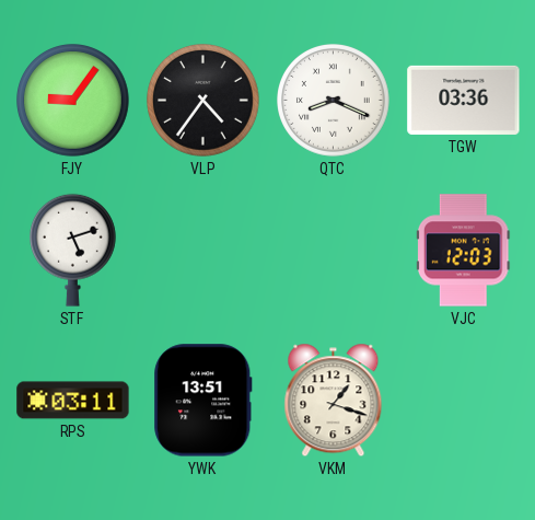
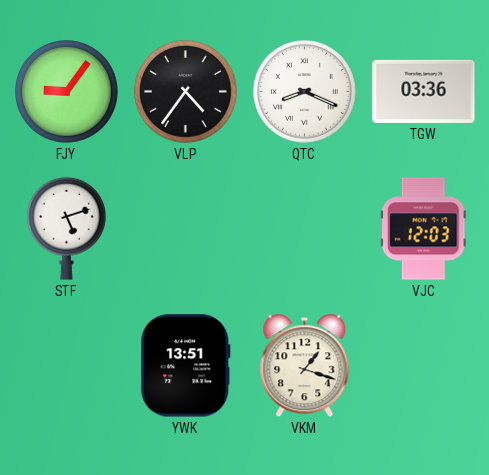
RPS: 03:11 -> none (73, 401)
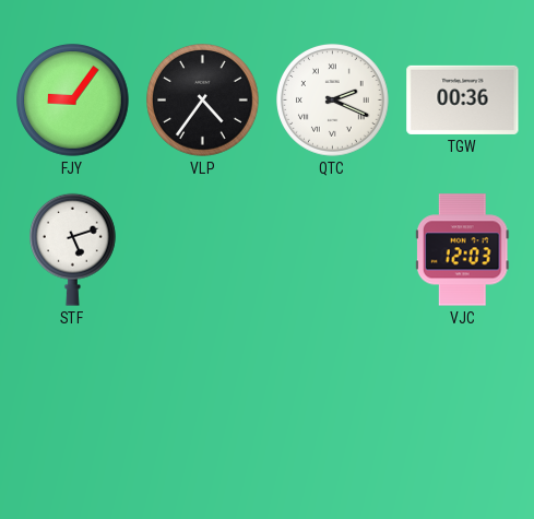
QTC: 8:19 -> 2:19 (333, 101)
TGW: 03:36 -> 00:36 (463, 99)
YWK: 13:51 -> none (186, 366)
VKM: 1:18 -> none (305, 366)
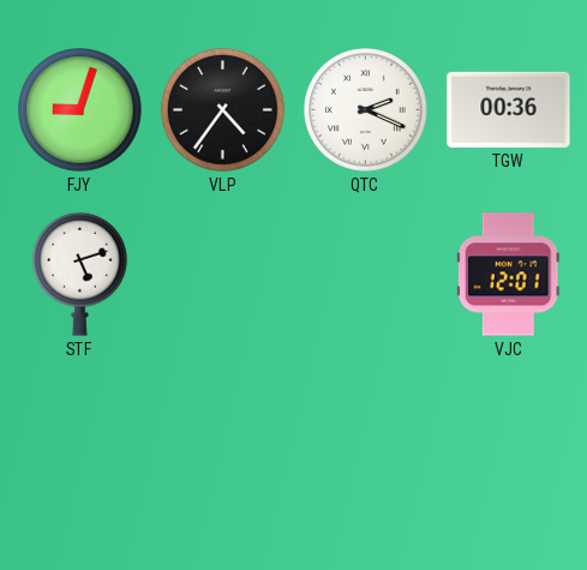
FJY: 9:06 -> 9:03 (80, 110)
VJC: 12:03 -> 12:01 (508, 275)
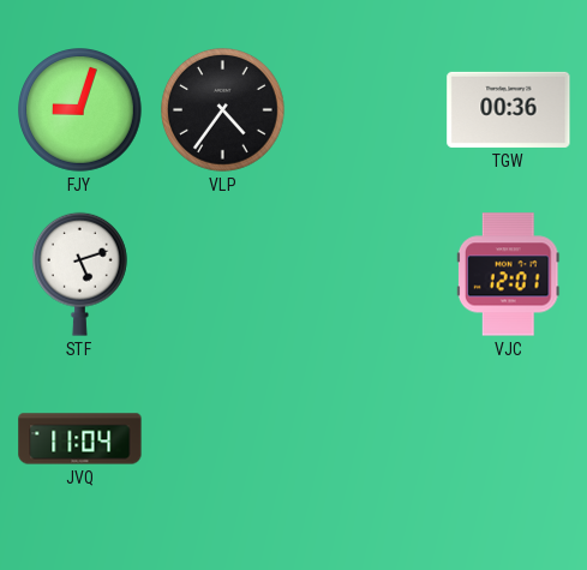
QTC: 2:19 -> none (366, 110)
JVQ: none -> 11:04 (80, 439)
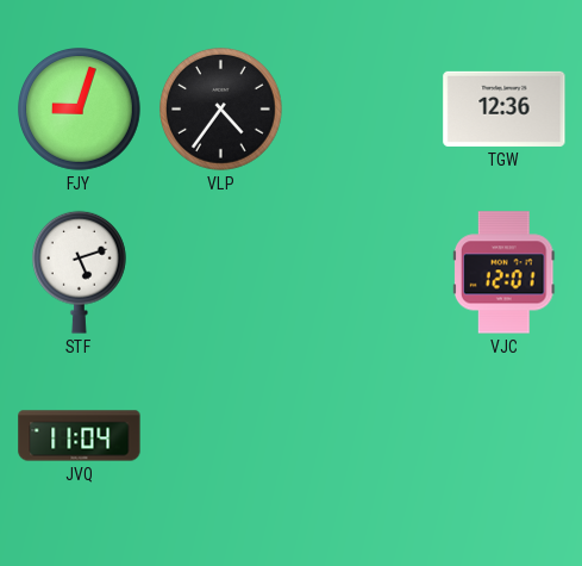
TGW: 00:36 -> 12:36 (505, 108)
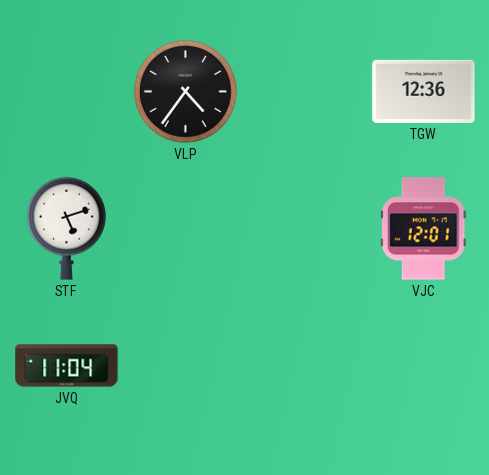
FJY: 9:03 -> none (80, 110)
